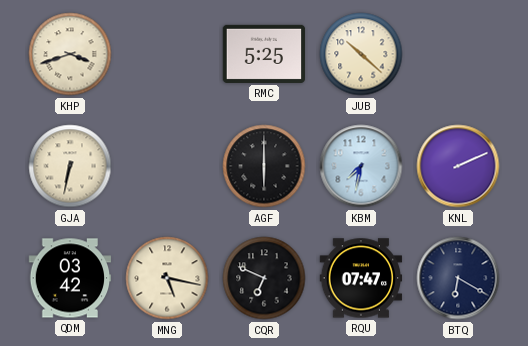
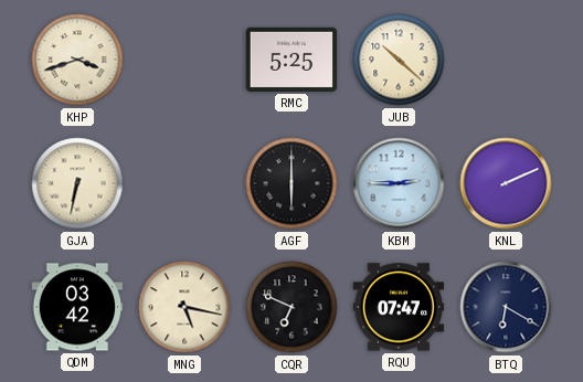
KBM: 7:32 -> 2:45 (399, 183)
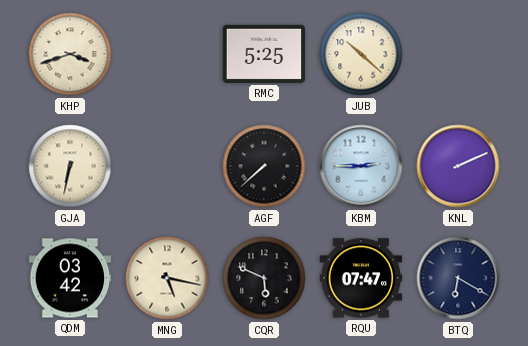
AGF: 6:00 -> 7:38 (264, 166)
CQR: 6:49 -> 5:49 (264, 278)
